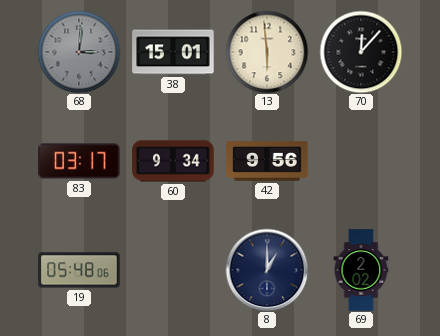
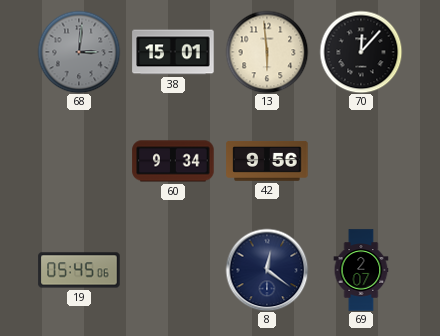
83: 03:17 -> none (79, 161)
19: 05:48 -> 05:45 (79, 270)
8: 1:00 -> 12:21 (267, 270)
69: 2:02 -> 2:07 (361, 270)
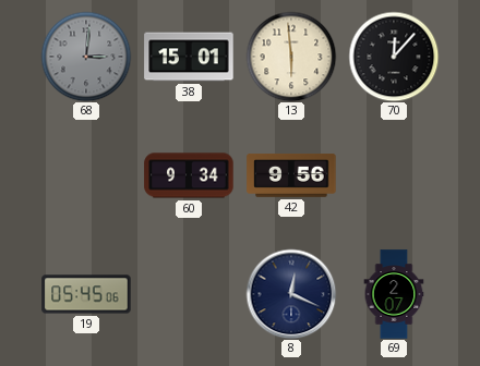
8: 12:21 -> 12:19 (291, 294)
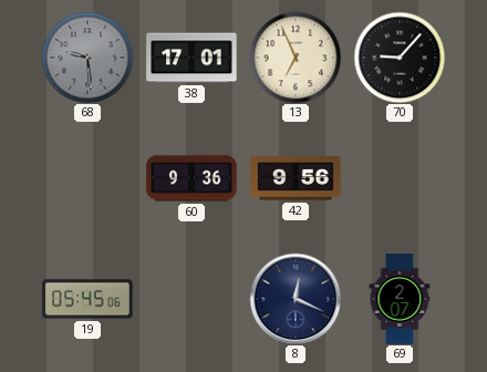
68: 3:01 -> 9:29 (87, 58)
38: 15:01 -> 17:01 (191, 58)
13: 5:59 -> 6:56 (296, 58)
70: 12:07 -> 9:07 (400, 58)
60: 9:34 -> 9:36 (191, 178)
